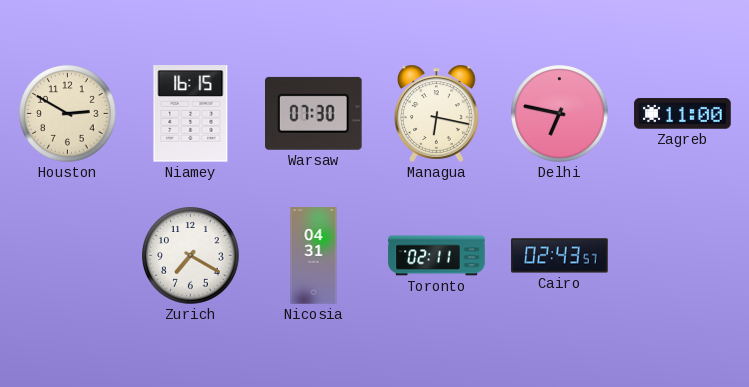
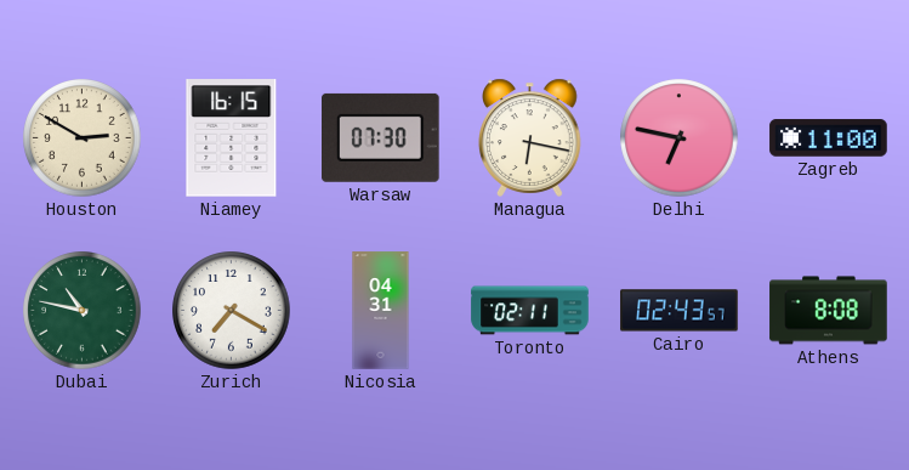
Dubai: none -> 10:47 (83, 311)
Athens: none -> 8:08 (829, 311)
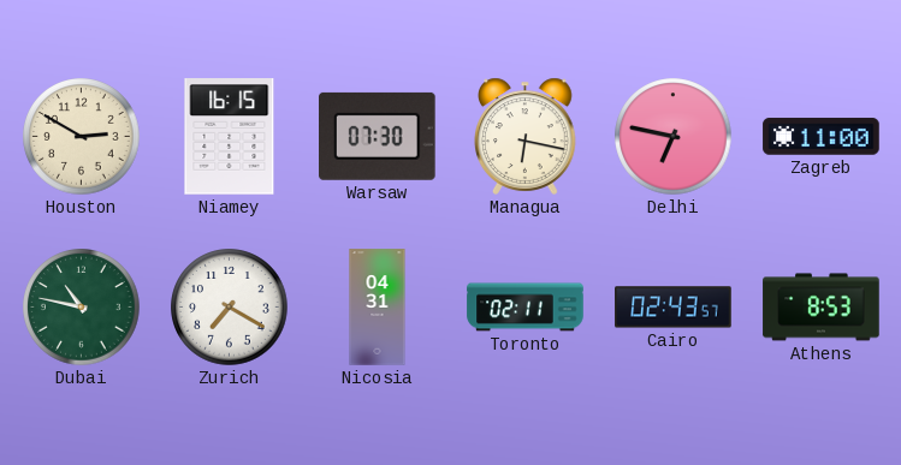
Athens: 8:08 -> 8:53 (822, 308)
